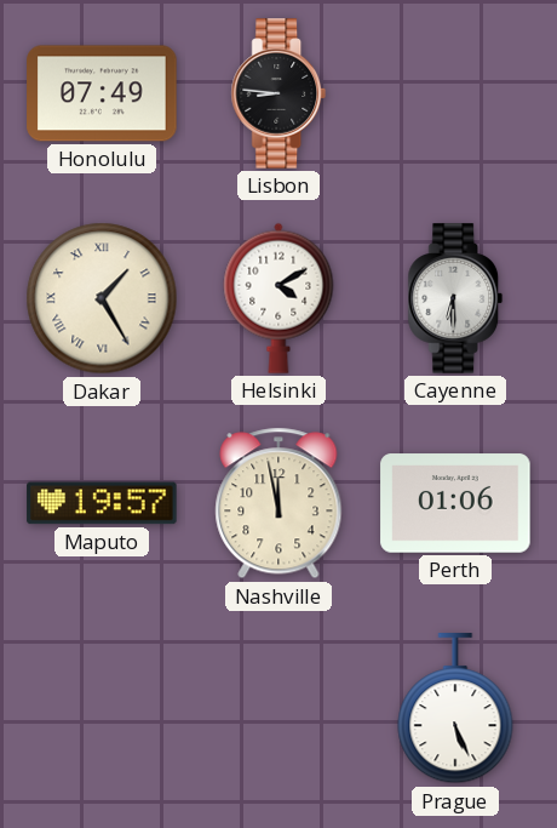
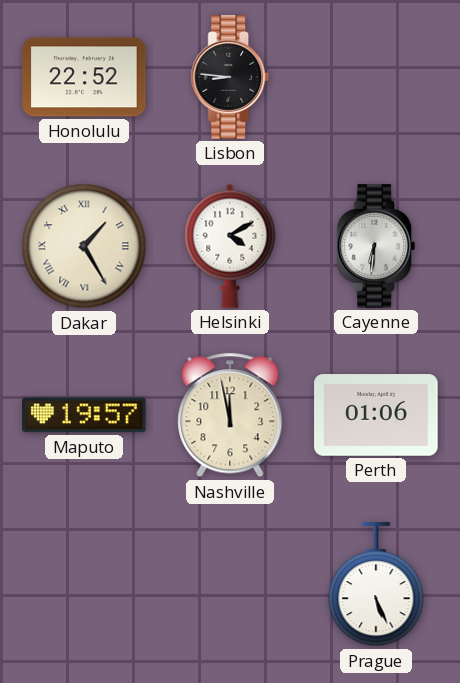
Honolulu: 07:49 -> 22:52 (84, 77)
Cayenne: 6:30 -> 6:31 (376, 246)
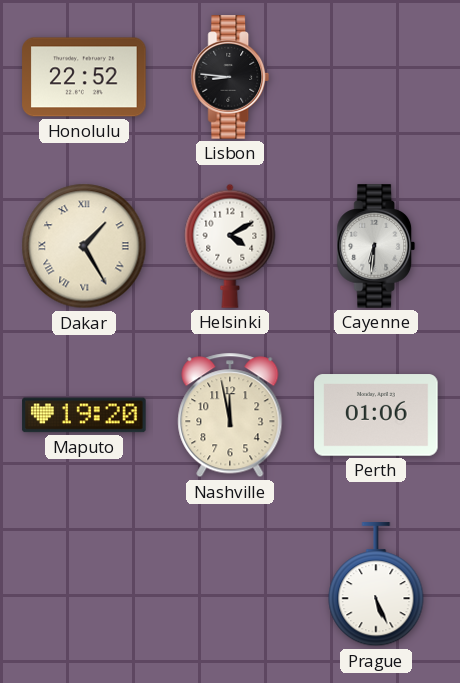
Maputo: 19:57 -> 19:20 (84, 415)
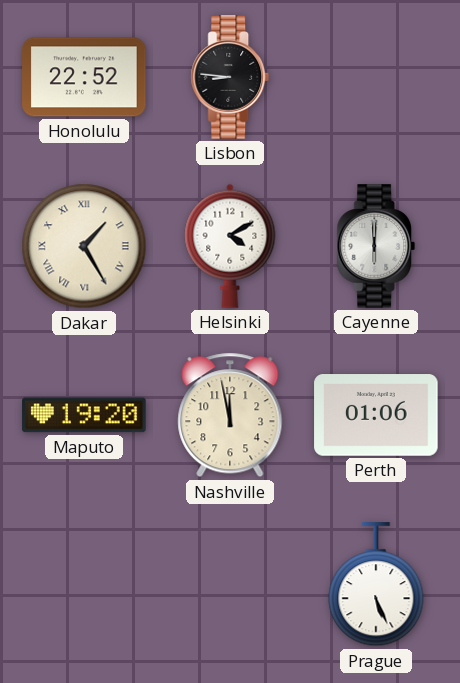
Cayenne: 6:31 -> 6:00 (376, 246)
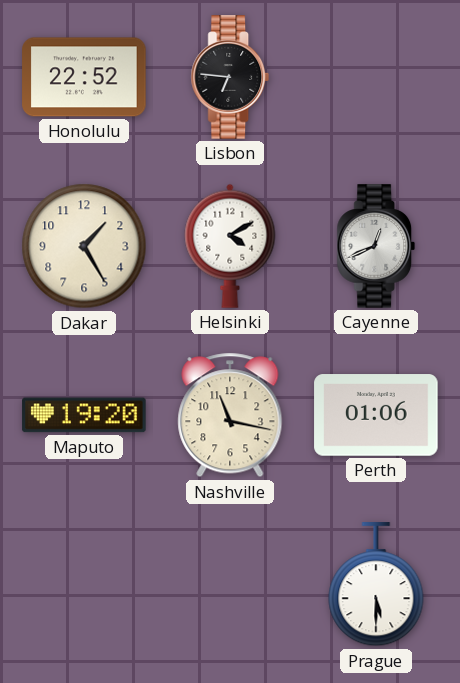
Lisbon: 8:46 -> 6:46 (230, 77)
Dakar numerals: Roman -> Arabic (84, 246)
Cayenne: 6:00 -> 12:41 (376, 246)
Nashville: 11:58 -> 11:17 (230, 415)
Prague: 5:26 -> 5:30 (376, 585)
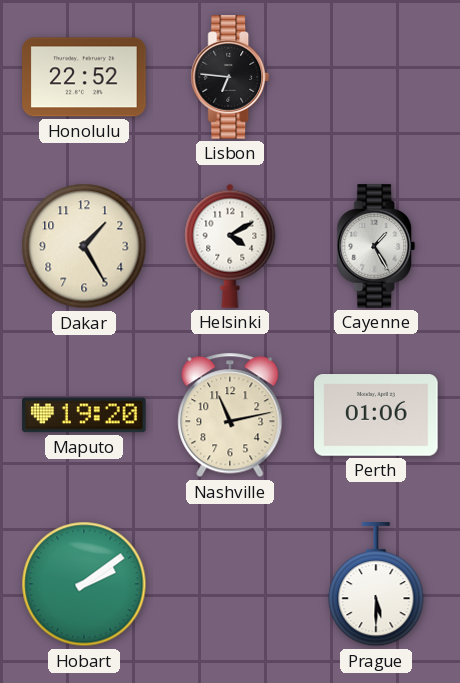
Cayenne: 12:41 -> 1:25 (376, 246)
Nashville: 11:17 -> 11:13 (230, 415)
Hobart: none -> 2:09 (84, 584)
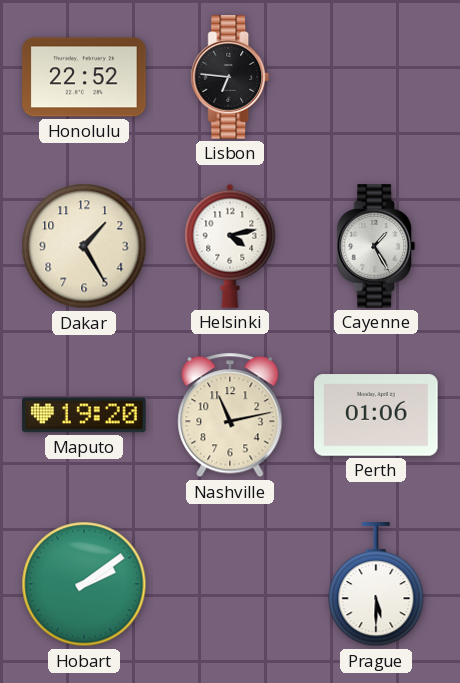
Helsinki: 4:10 -> 4:13 (230, 246)
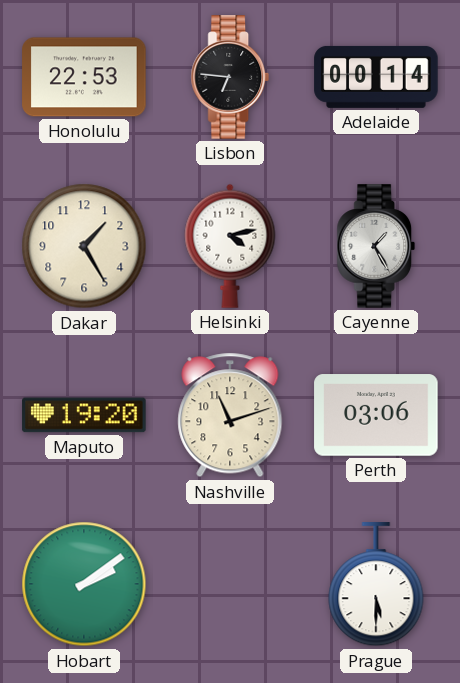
Honolulu: 22:52 -> 22:53 (84, 77)
Adelaide: none -> 00:14 (376, 77)
Nashville: 11:13 -> 11:12 (230, 415)
Perth: 01:06 -> 03:06 (376, 415)
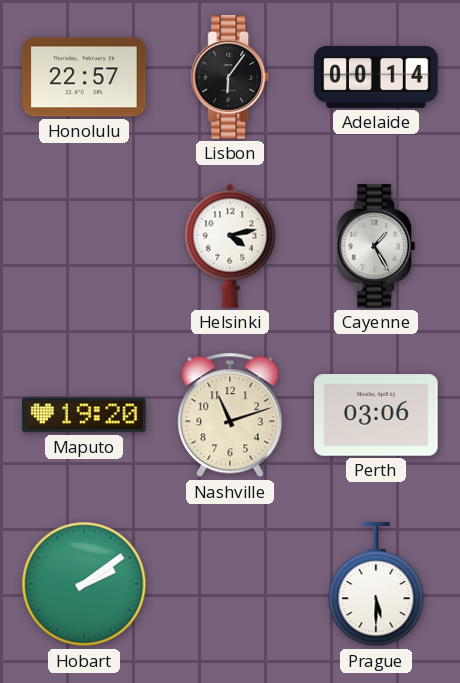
Honolulu: 22:53 -> 22:57 (84, 77)
Lisbon: 6:46 -> 6:06 (230, 77)
Dakar: 1:25 -> none (84, 246)
